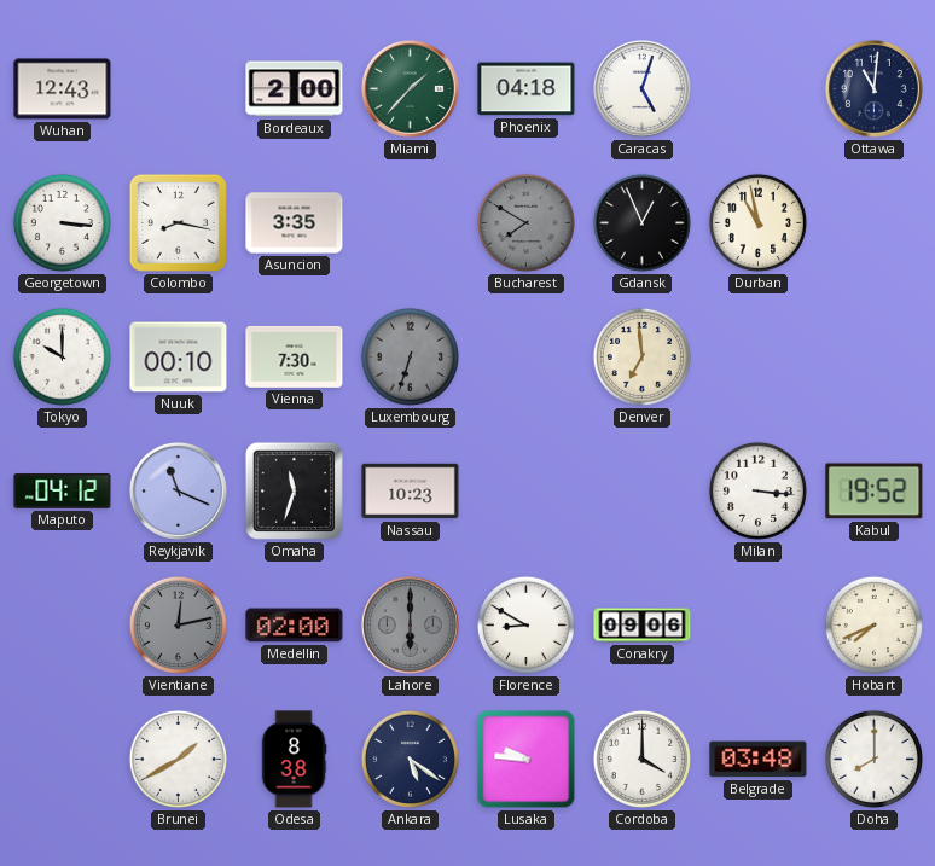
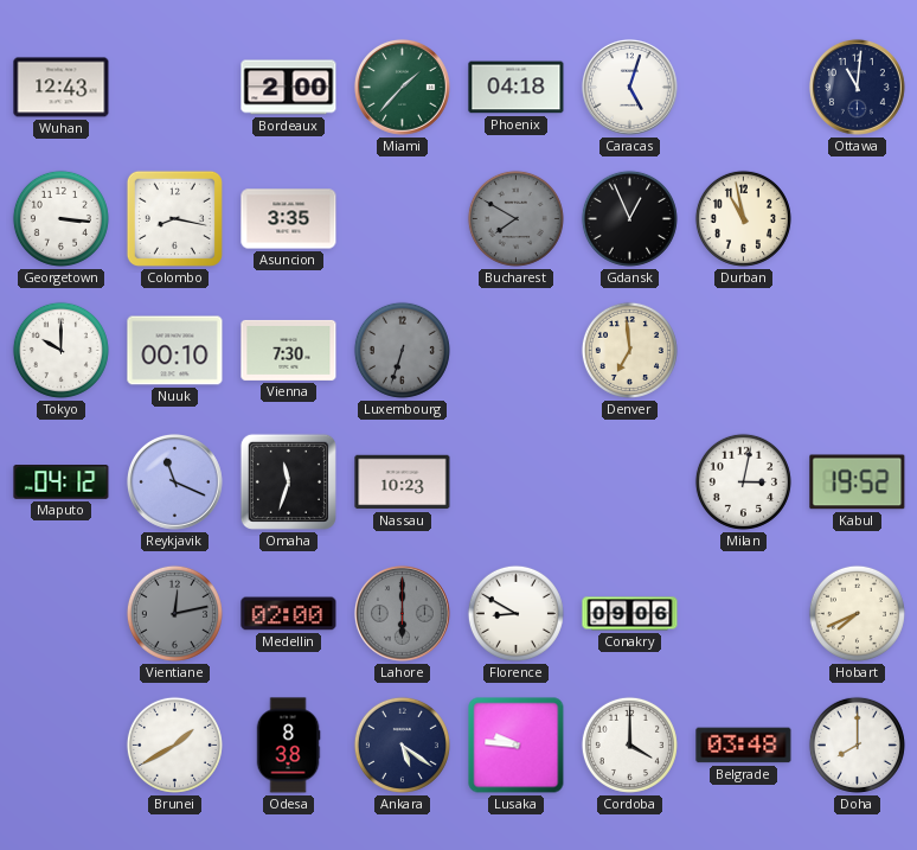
Milan: 3:16 -> 3:02 (743, 481)
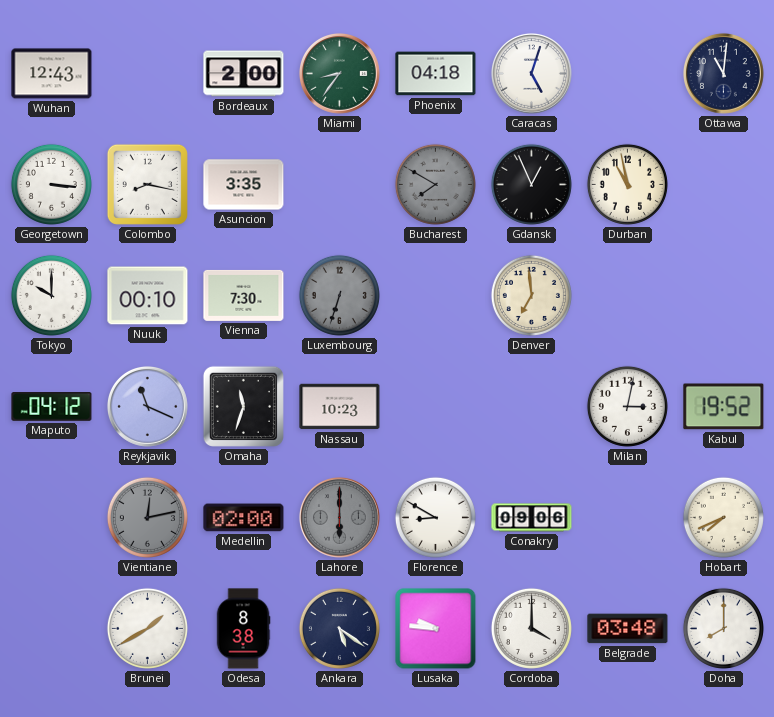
Miami: 1:37 -> 8:36 (339, 73)
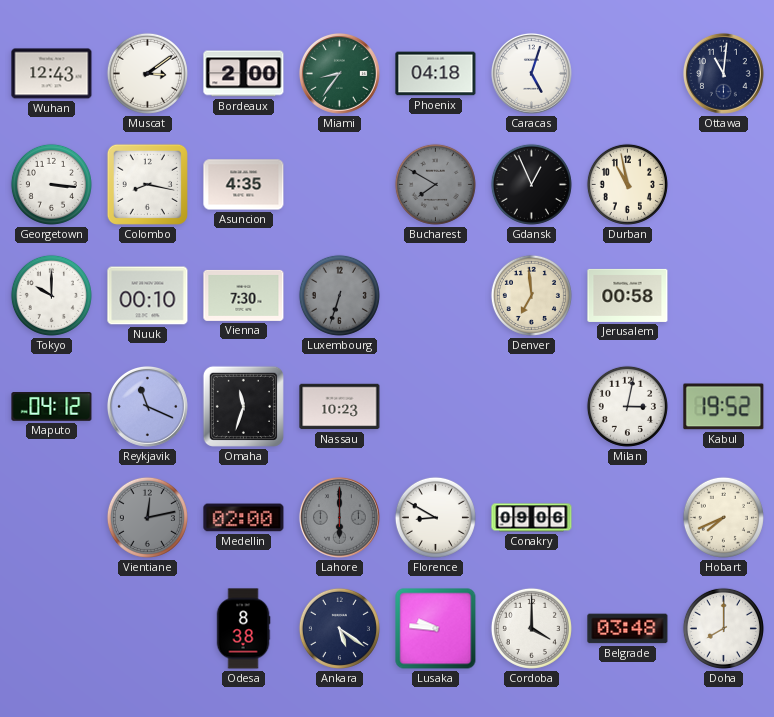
Muscat: none -> 3:09 (147, 73)
Asuncion: 3:35 -> 4:35 (244, 185)
Jerusalem: none -> 00:58 (628, 295)
Brunei: 1:40 -> none (147, 628)
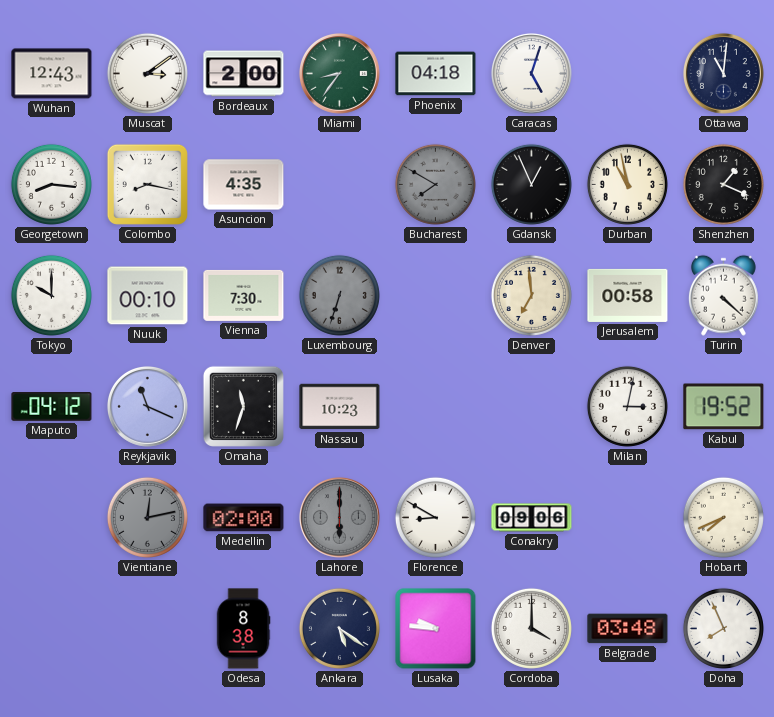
Georgetown: 3:16 -> 8:16 (51, 184)
Shenzhen: none -> 1:19 (723, 184)
Turin: none -> 4:22 (723, 295)
Doha: 8:00 -> 7:56 (723, 628)
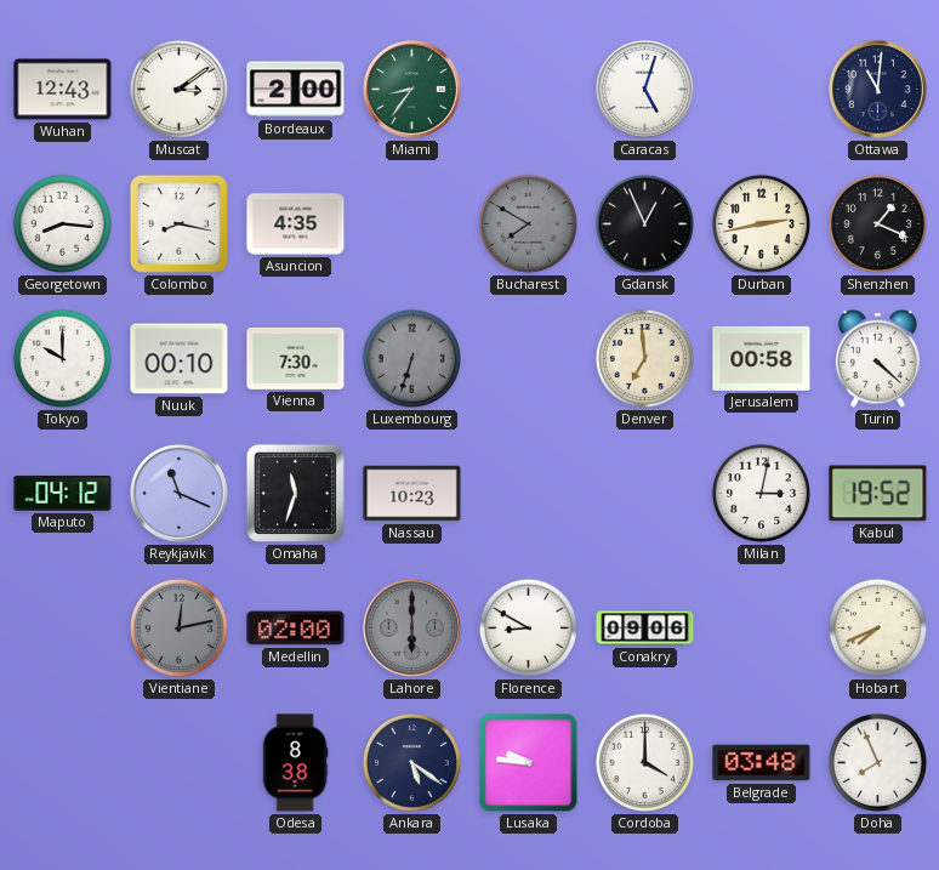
Phoenix: 04:18 -> none (436, 74)
Durban: 10:58 -> 2:43 (761, 223)
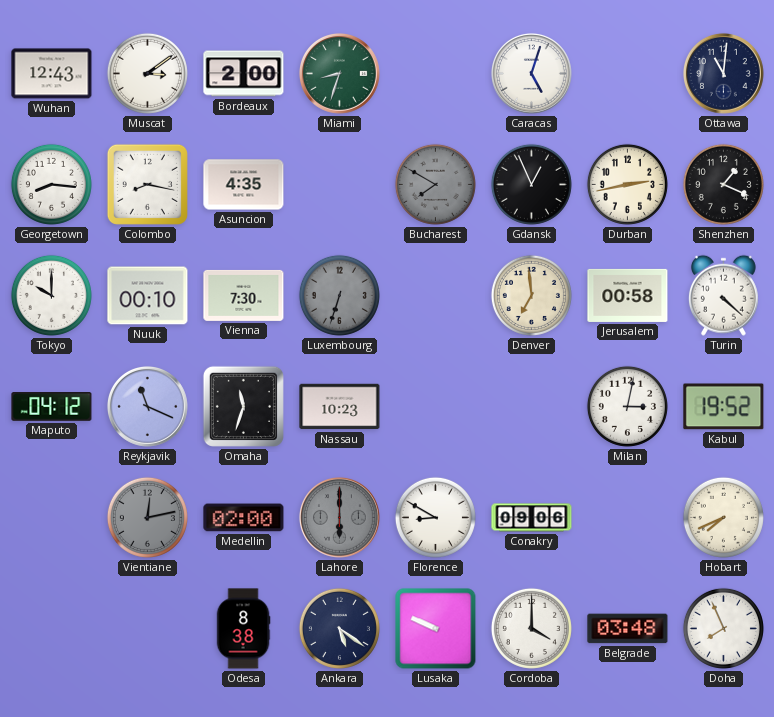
Miami: 8:36 -> 8:33 (339, 73)
Lusaka: 9:46 -> 9:49 (436, 629)
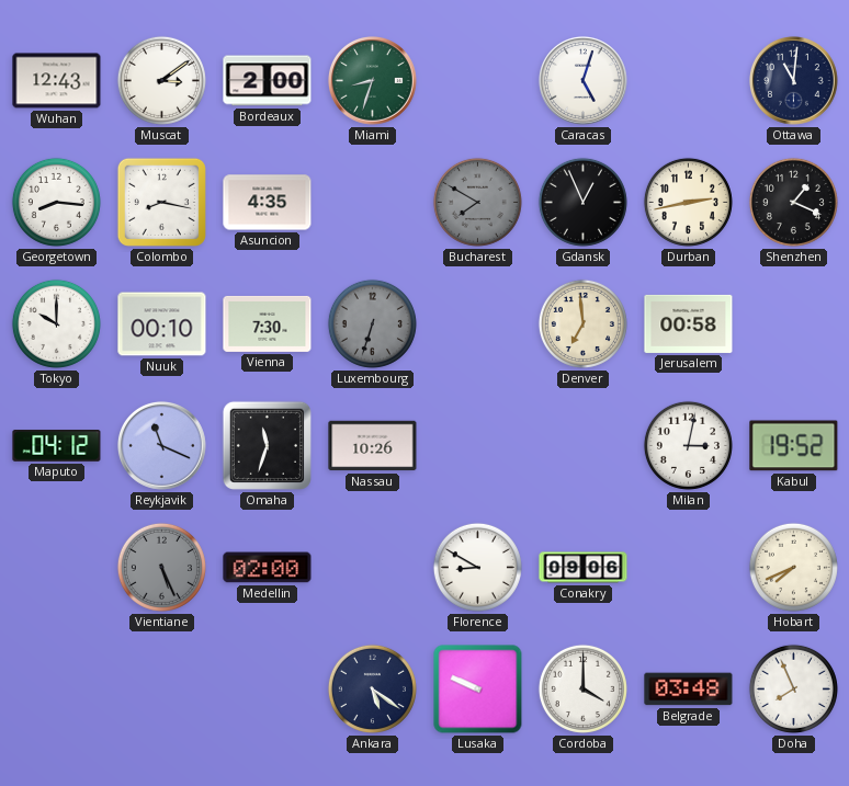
Turin: 4:22 -> none (723, 295)
Nassau: 10:23 -> 10:26 (373, 446)
Vientiane: 12:13 -> 5:26 (161, 567)
Lahore: 6:00 -> none (339, 517)
Odesa: 8:38 -> none (243, 629)
